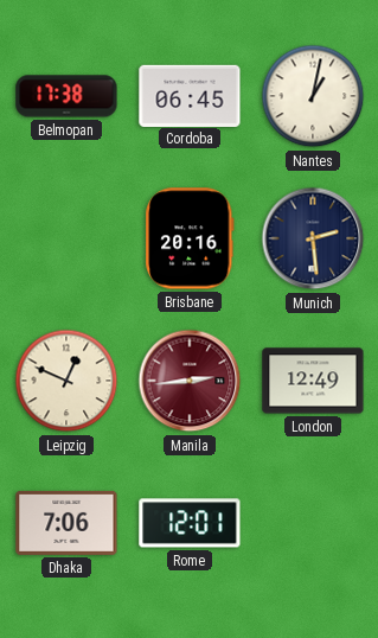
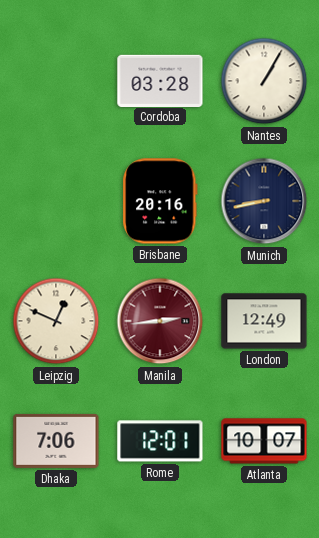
Belmopan: 17:38 -> none (66, 96)
Cordoba: 06:45 -> 03:28 (160, 80)
Nantes: 1:02 -> 1:05 (264, 81)
Munich: 2:29 -> 8:43 (264, 201)
Atlanta: none -> 10:07 (264, 441)
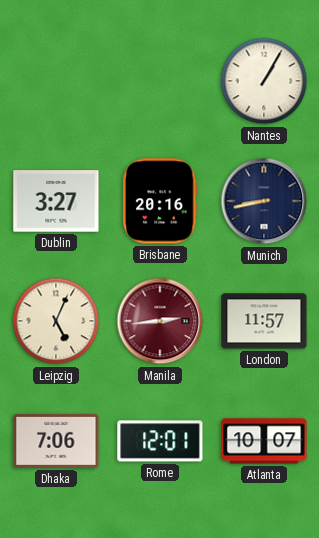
Cordoba: 03:28 -> none (160, 80)
Dublin: none -> 3:27 (56, 201)
Leipzig: 12:49 -> 5:04 (56, 321)
London: 12:49 -> 11:57 (264, 321)
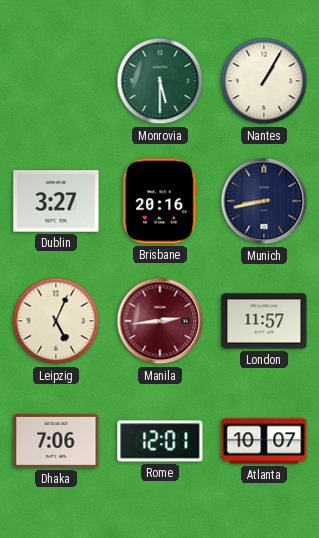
Monrovia: none -> 5:30 (160, 81)
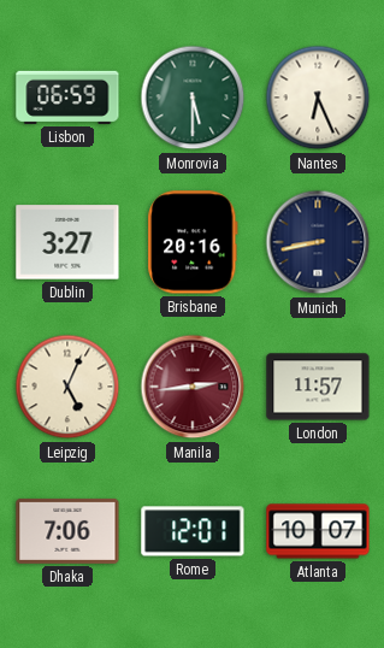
Lisbon: none -> 06:59 (67, 98)
Nantes: 1:05 -> 6:26 (318, 98)
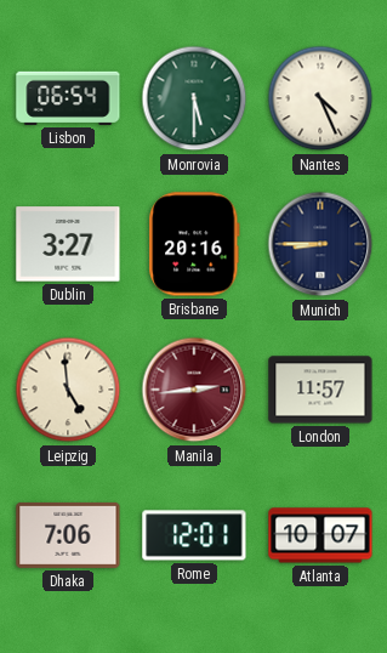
Lisbon: 06:59 -> 06:54 (68, 98)
Nantes: 6:26 -> 4:26 (320, 98)
Munich: 8:43 -> 8:45 (320, 244)
Leipzig: 5:04 -> 4:59 (68, 390)
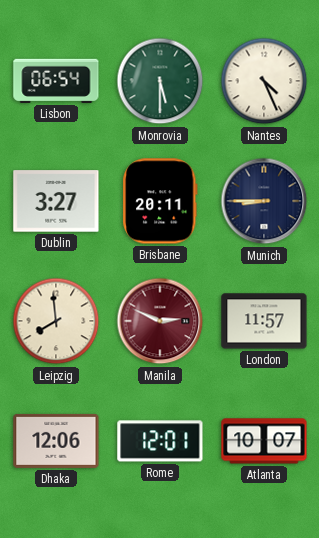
Brisbane: 20:16 -> 20:11 (160, 201)
Leipzig: 4:59 -> 7:59 (56, 321)
Manila: 2:44 -> 2:49 (160, 321)
Dhaka: 7:06 -> 12:06 (56, 441)
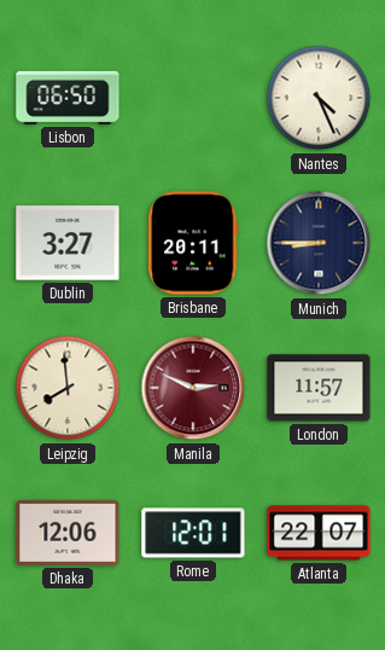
Lisbon: 06:54 -> 06:50 (68, 98)
Monrovia: 5:30 -> none (160, 81)
Atlanta: 10:07 -> 22:07 (319, 533)
